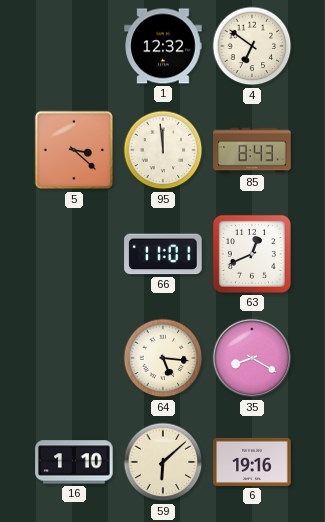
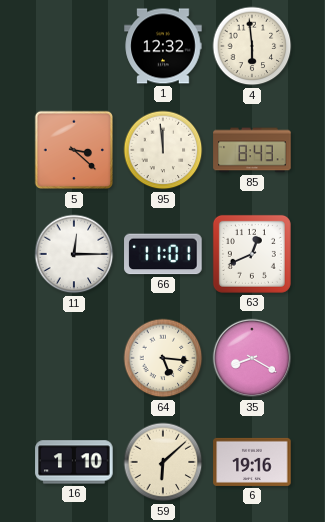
4: 6:51 -> 5:59 (252, 46)
11: none -> 12:15 (74, 254)
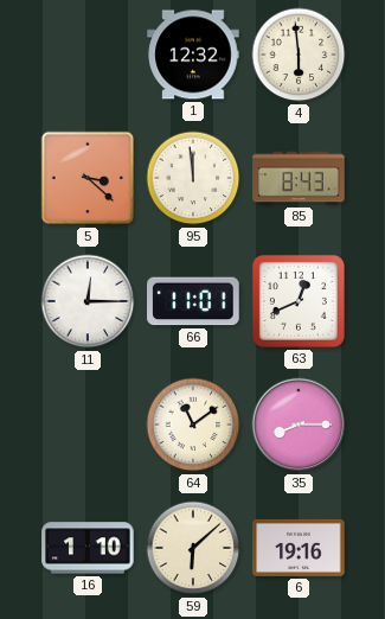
64: 5:16 -> 11:09 (193, 425)
35: 8:20 -> 8:15 (299, 425)
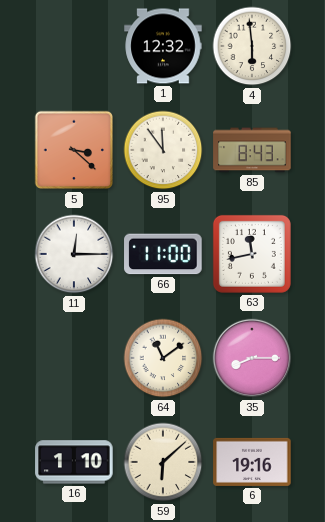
95: 11:59 -> 11:54 (163, 150)
66: 11:01 -> 11:00 (163, 254)
63: 12:41 -> 11:43 (252, 254)
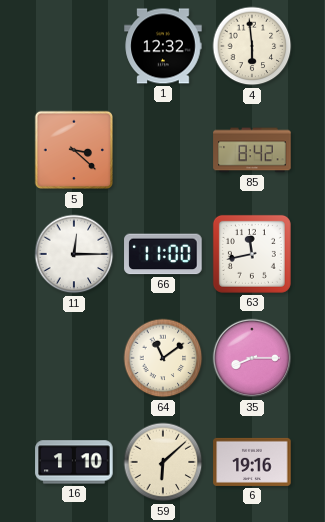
95: 11:54 -> none (163, 150)
85: 8:43 -> 8:42 (252, 150)
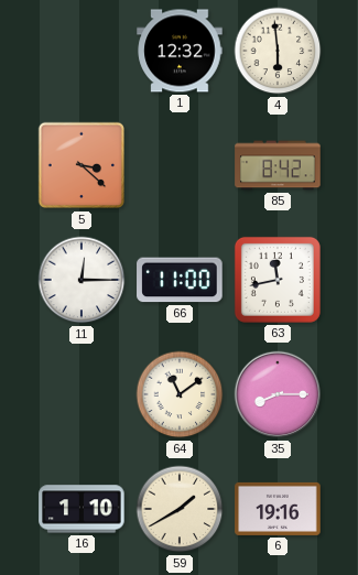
59: 6:08 -> 1:40 (180, 509)
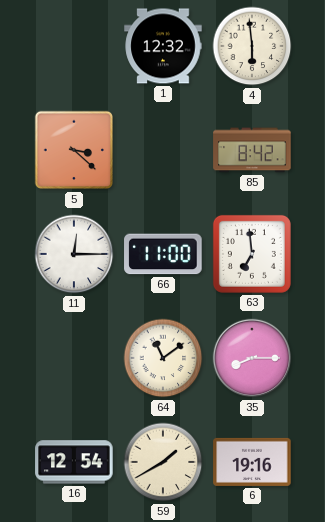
63: 11:43 -> 6:59 (252, 254)
16: 1:10 -> 12:54 (74, 462)
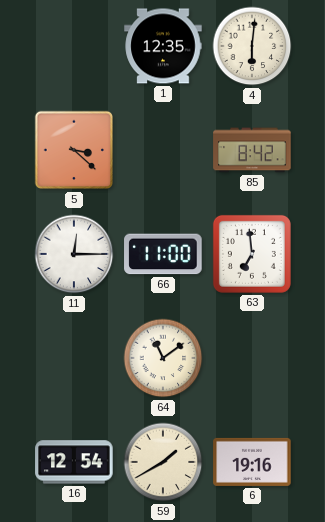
1: 12:32 -> 12:35 (163, 46)
4: 5:59 -> 6:01 (252, 46)
35: 8:15 -> none (252, 358)
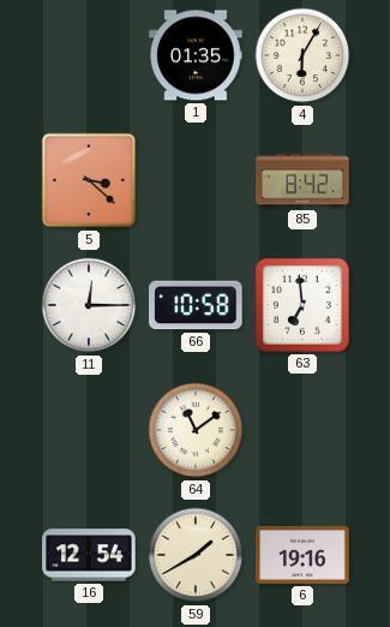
1: 12:35 -> 01:35 (196, 55)
4: 6:01 -> 6:05 (302, 55)
66: 11:00 -> 10:58 (196, 305)
